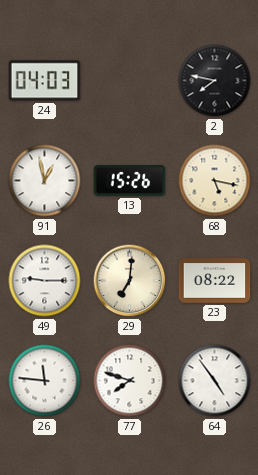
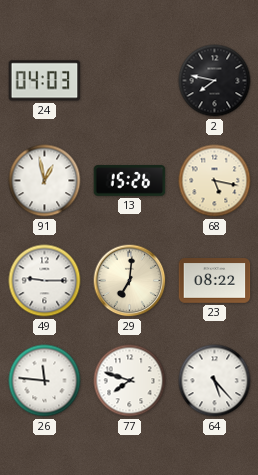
64: 4:54 -> 5:23 (215, 381)
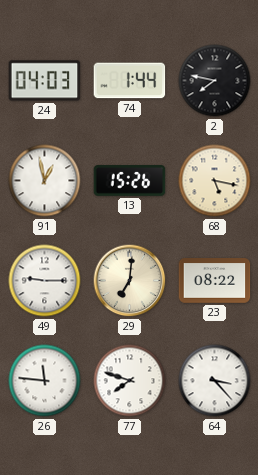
74: none -> 1:44 (130, 81)
64: 5:23 -> 3:23 (215, 381)
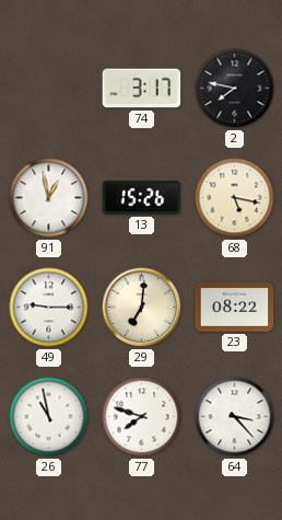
24: 04:03 -> none (45, 81)
74: 1:44 -> 3:17 (142, 89)
26: 11:46 -> 10:58 (49, 417)
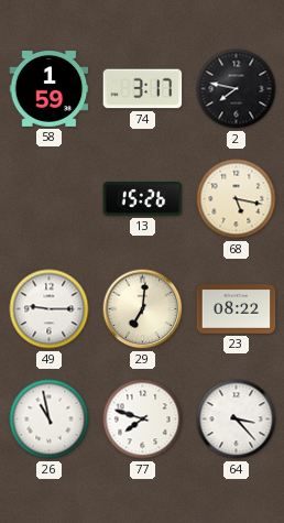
58: none -> 1:59 (50, 89)
91: 12:58 -> none (49, 198)
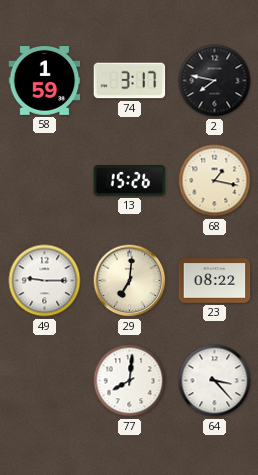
68: 5:17 -> 1:17 (215, 181)
26: 10:58 -> none (50, 420)
77: 7:48 -> 8:01 (130, 381)
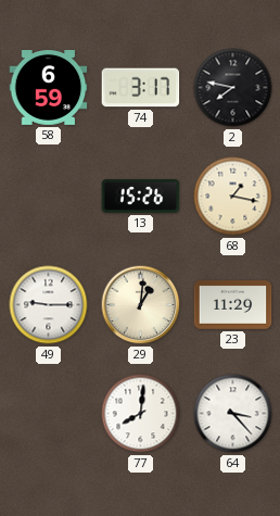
58: 1:59 -> 6:59 (49, 88)
29: 7:01 -> 1:01 (141, 305)
23: 08:22 -> 11:29 (233, 305)
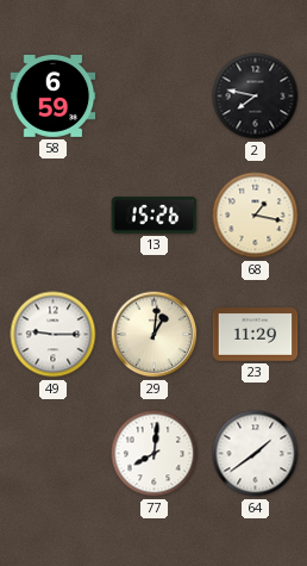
74: 3:17 -> none (141, 88)
64: 3:23 -> 1:39 (256, 454)
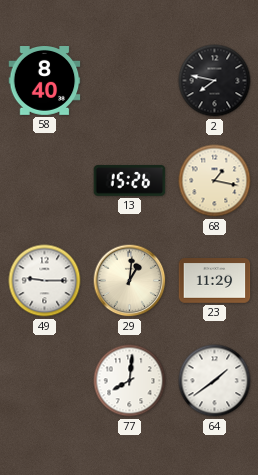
58: 6:59 -> 8:40 (45, 81)
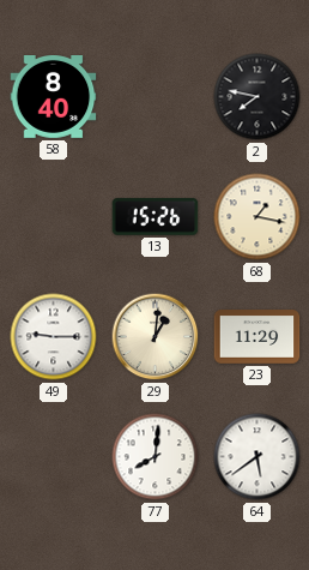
64: 1:39 -> 5:39 (257, 457)
